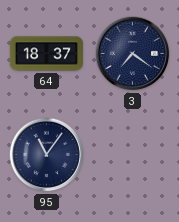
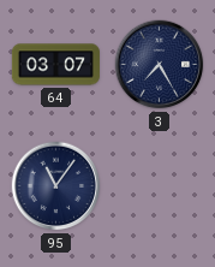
64: 18:37 -> 03:07 (55, 65)
3: 7:21 -> 7:25 (160, 65)
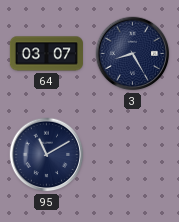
3: 7:25 -> 8:25 (133, 54)
95: 11:06 -> 11:10 (47, 155)
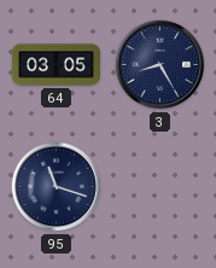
64: 03:07 -> 03:05 (56, 65)
95: 11:10 -> 11:18 (57, 187)
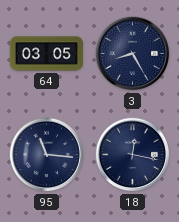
95: 11:18 -> 11:16 (47, 155)
18: none -> 12:17 (133, 155)
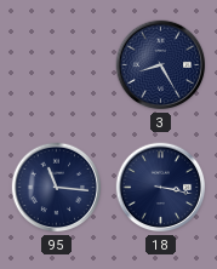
64: 03:05 -> none (46, 54)
18: 12:17 -> 3:17 (161, 188)
